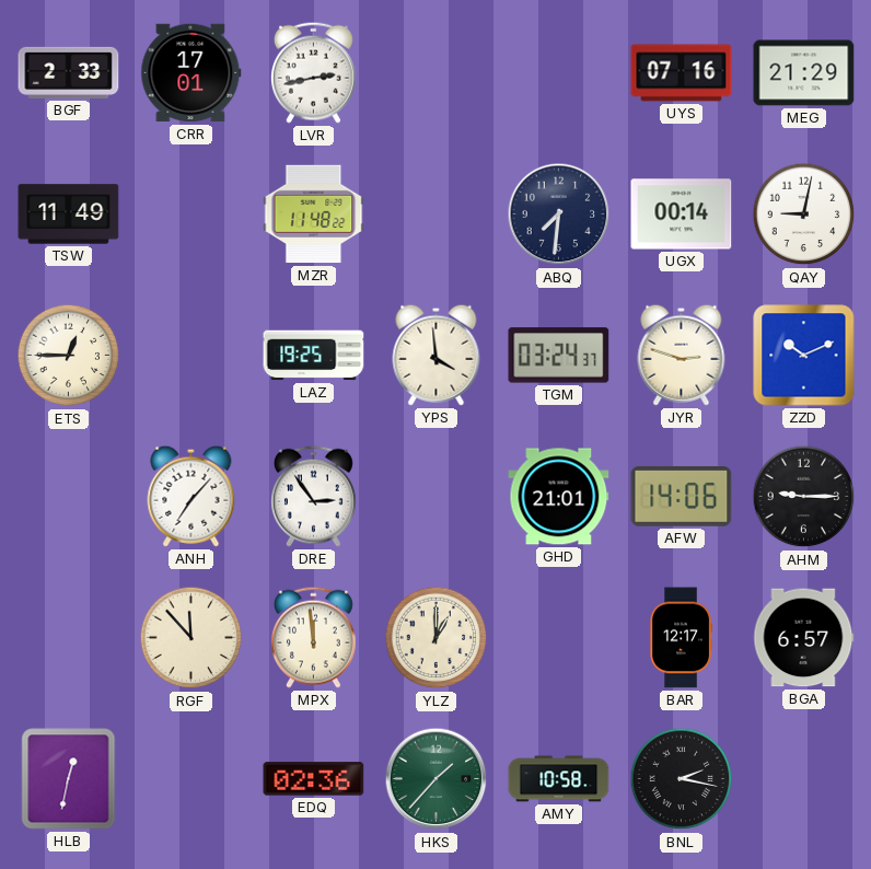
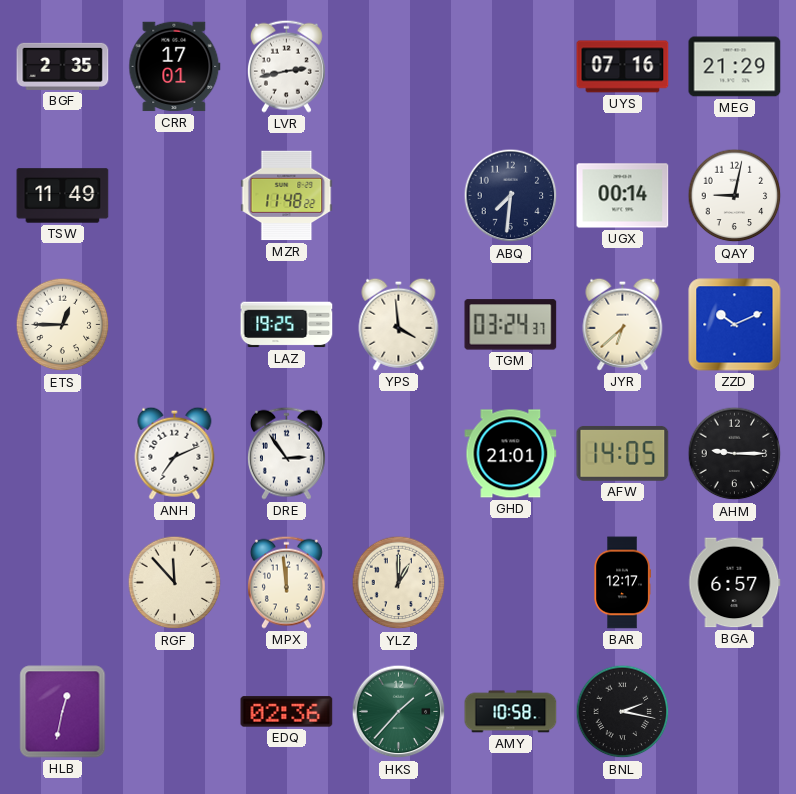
BGF: 2:33 -> 2:35 (63, 66)
JYR: 2:48 -> 6:38 (623, 324)
ANH: 7:07 -> 7:11 (175, 453)
AFW: 14:06 -> 14:05 (623, 453)
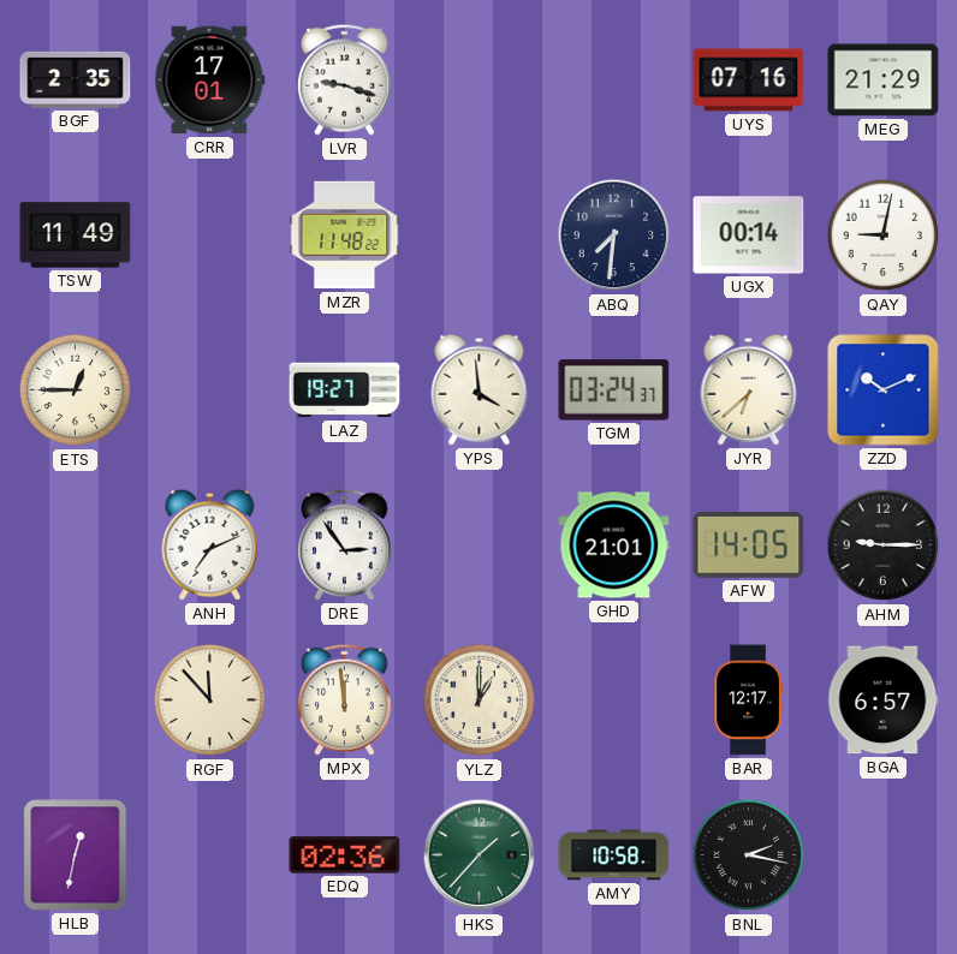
LVR: 2:43 -> 9:18 (344, 79)
LAZ: 19:25 -> 19:27 (345, 390)
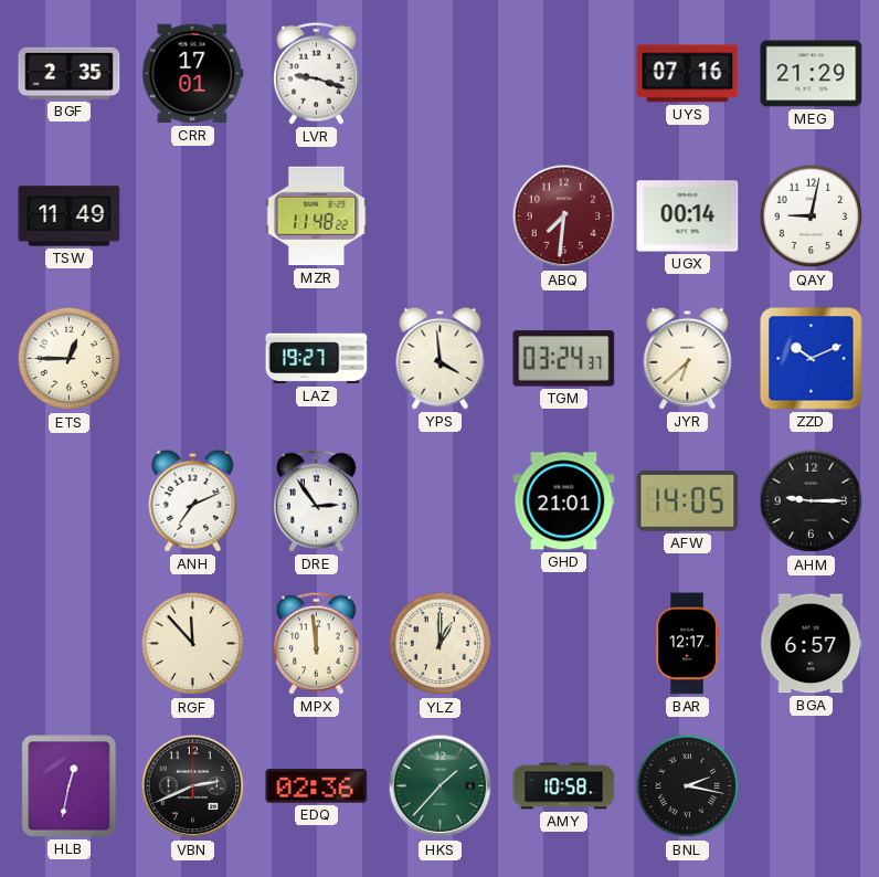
ABQ dial: navy -> burgundy (564, 216)
VBN: none -> 2:41 (193, 786)
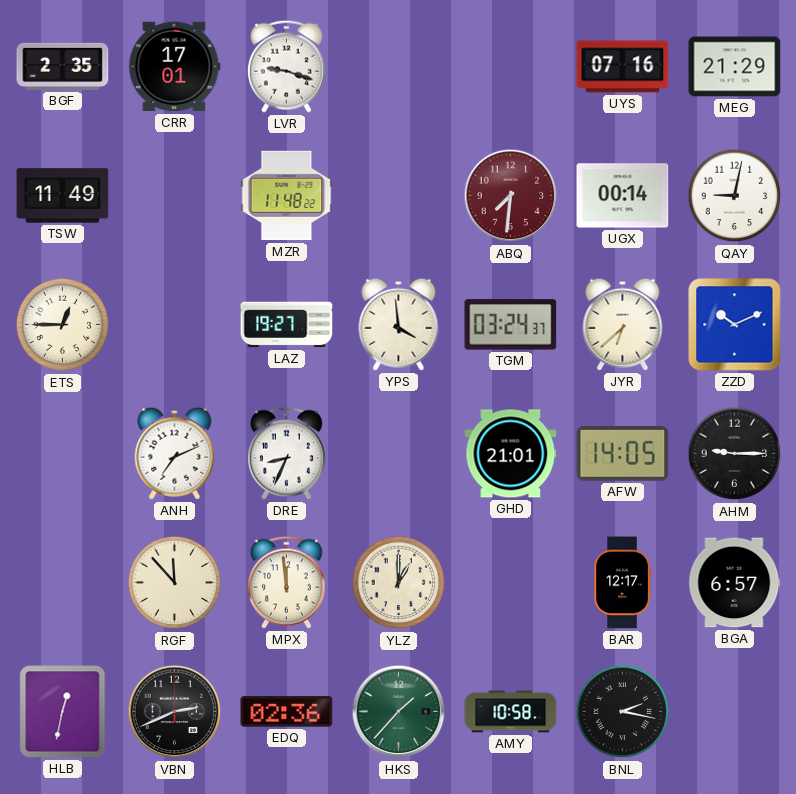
DRE: 2:54 -> 8:34 (286, 453)
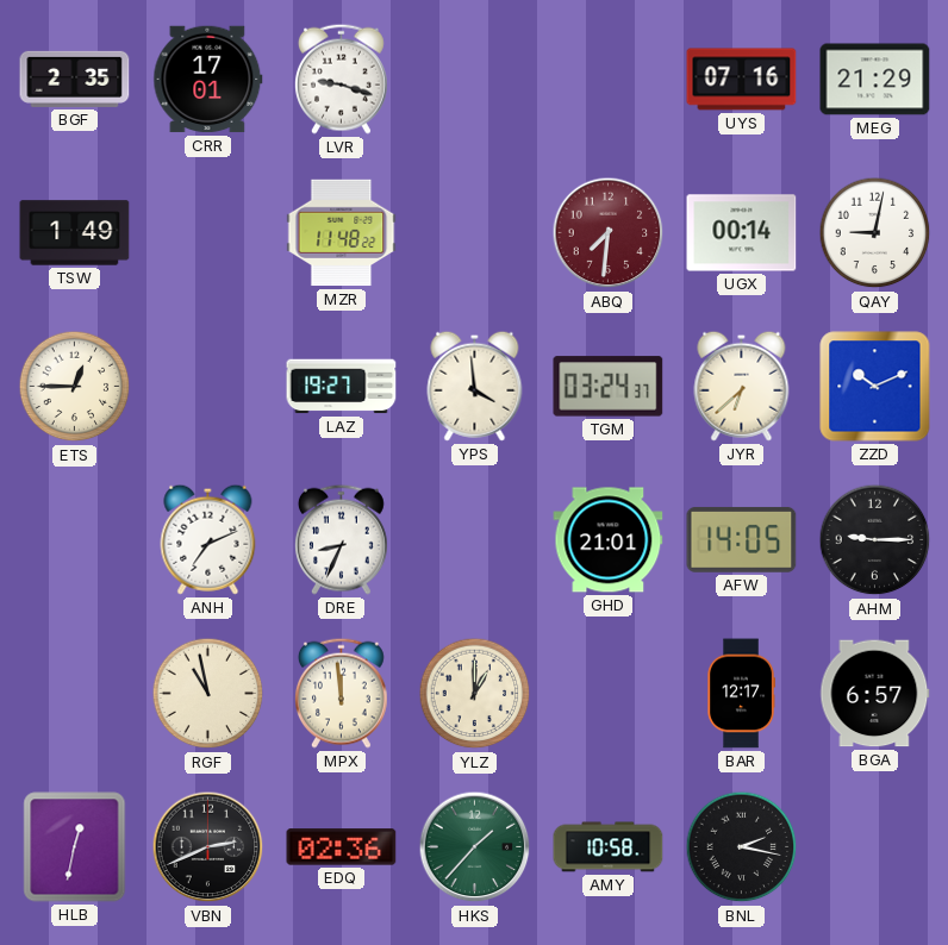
TSW: 11:49 -> 1:49 (75, 233)
RGF: 11:53 -> 10:58 (208, 694)
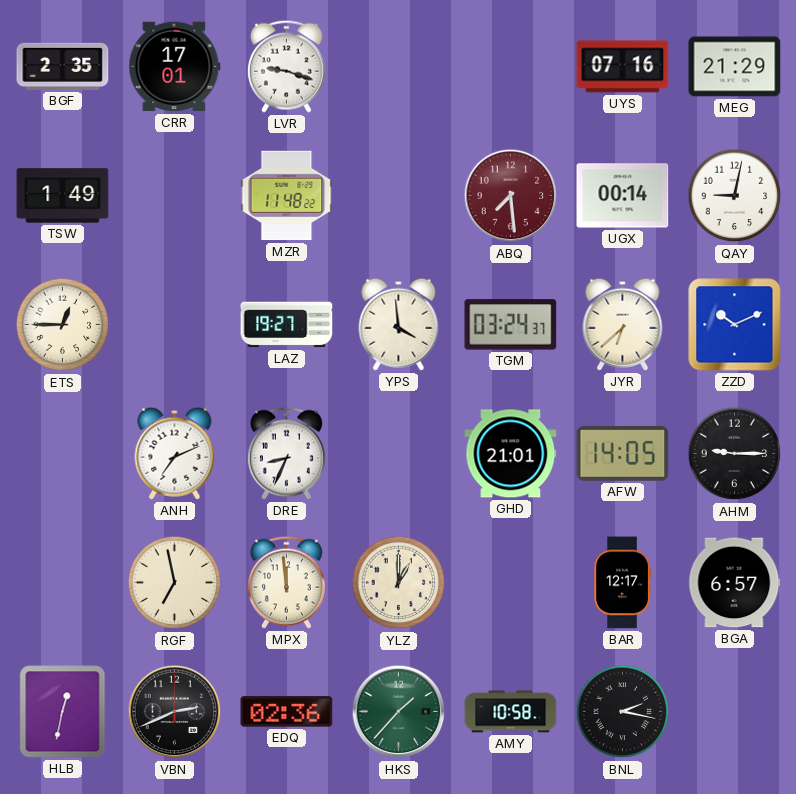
ABQ: 7:31 -> 7:29 (511, 196)
RGF: 10:58 -> 6:58 (175, 583)
